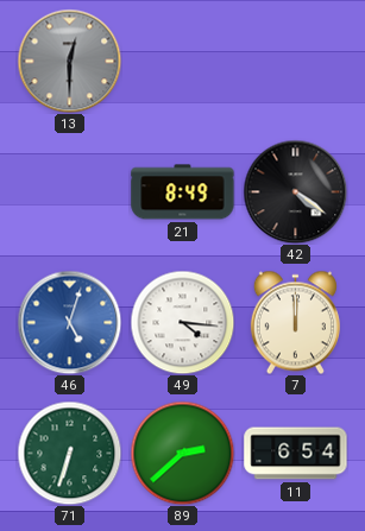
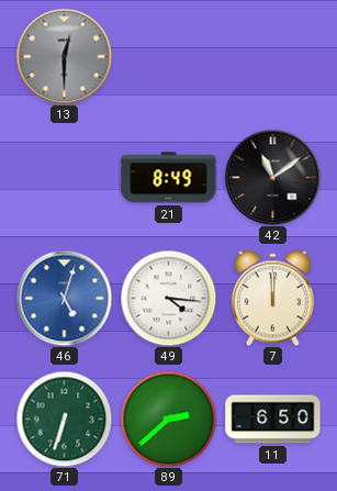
42: 4:21 -> 11:09 (272, 177)
11: 6:54 -> 6:50 (273, 420)
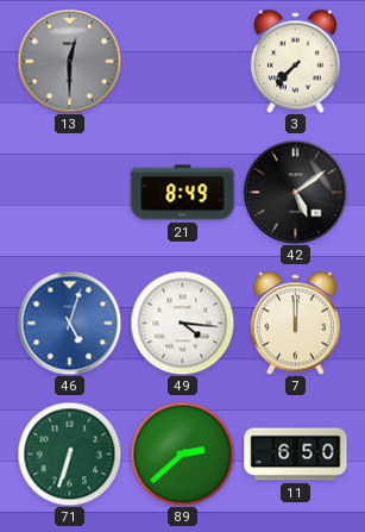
3: none -> 7:37 (295, 61)
42: 11:09 -> 5:09 (295, 192)
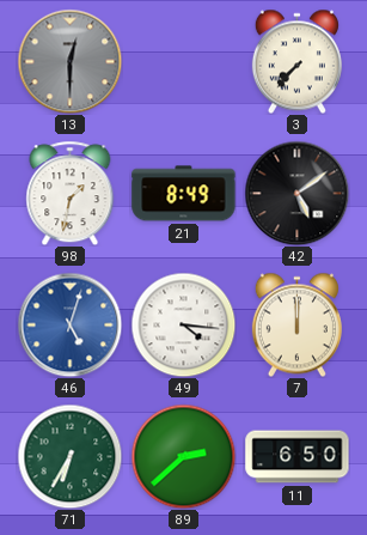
98: none -> 1:32 (71, 193)
71: 6:33 -> 6:35 (69, 456)
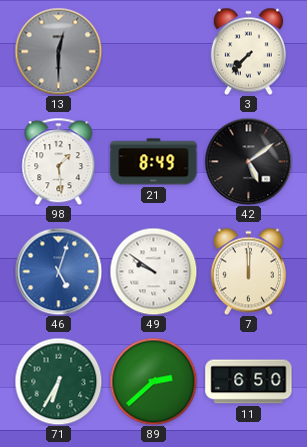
98: 1:32 -> 1:29 (59, 161)
49: 4:16 -> 9:51 (153, 271)
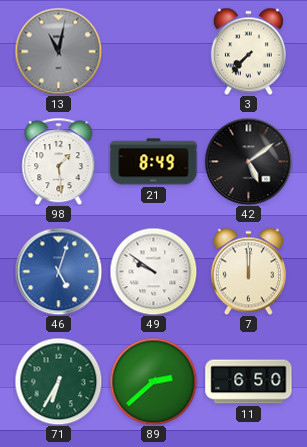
13: 12:30 -> 11:02 (58, 51)
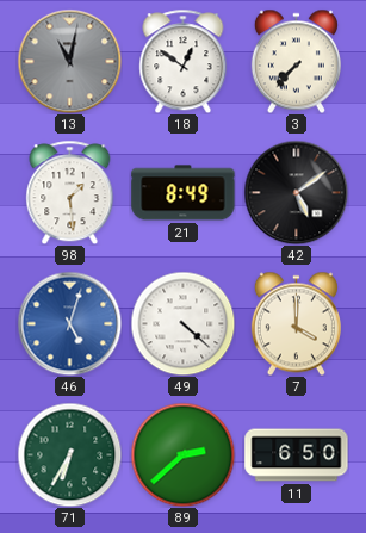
18: none -> 12:51 (184, 61)
49: 9:51 -> 4:22 (182, 323)
7: 12:00 -> 4:00 (296, 323)
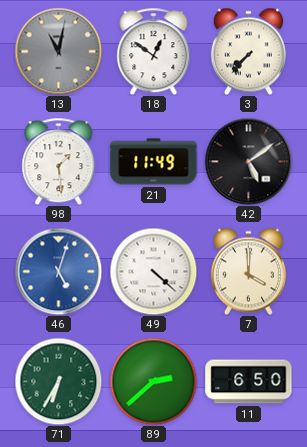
21: 8:49 -> 11:49 (154, 162)
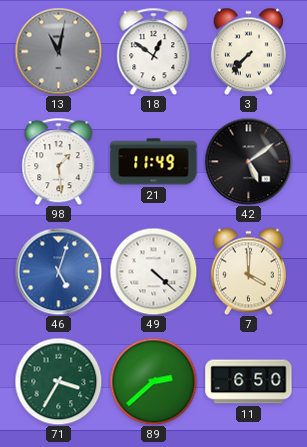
71: 6:35 -> 3:35 (58, 381)
